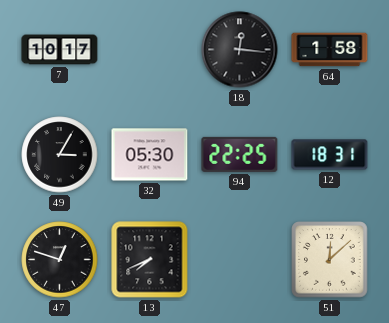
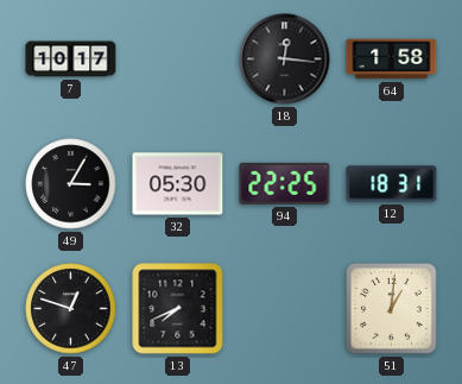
51: 12:08 -> 1:01 (392, 309)
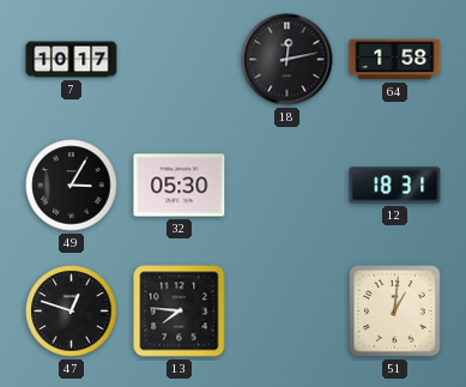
18: 12:16 -> 12:13 (288, 60)
94: 22:25 -> none (285, 183)
13: 7:41 -> 7:46 (180, 312)
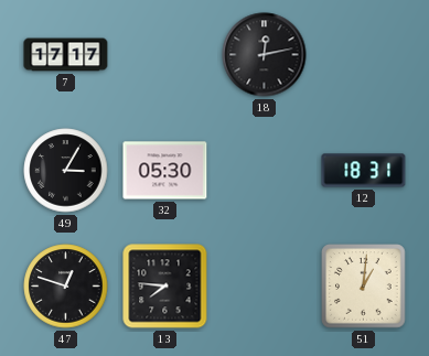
7: 10:17 -> 17:17 (66, 55)
64: 1:58 -> none (395, 60)
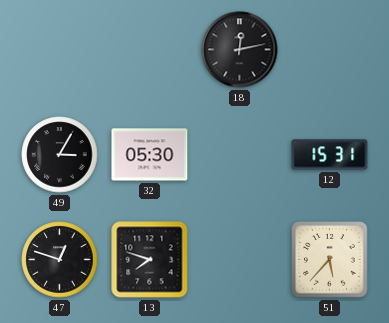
7: 17:17 -> none (66, 55)
12: 18:31 -> 15:31 (330, 155)
13: 7:46 -> 7:48 (150, 260)
51: 1:01 -> 5:37 (330, 260)
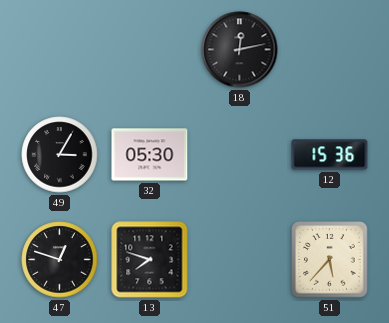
12: 15:31 -> 15:36 (330, 155)
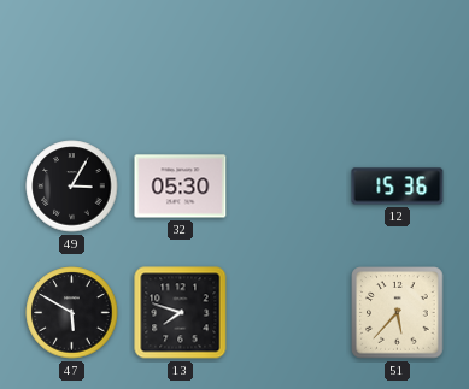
18: 12:13 -> none (240, 50)
47: 12:48 -> 5:50 (72, 313)
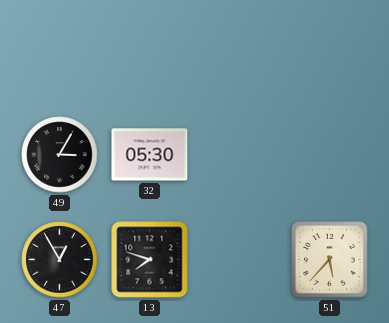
12: 15:36 -> none (398, 187)
47: 5:50 -> 12:55 (60, 260)
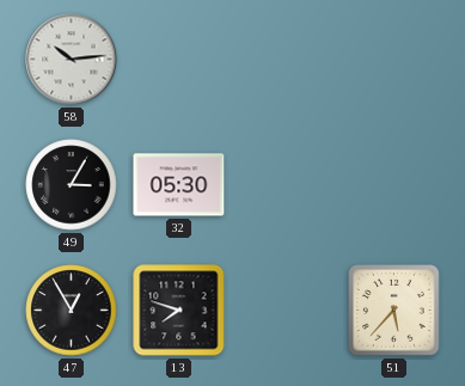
58: none -> 10:14 (72, 60)
